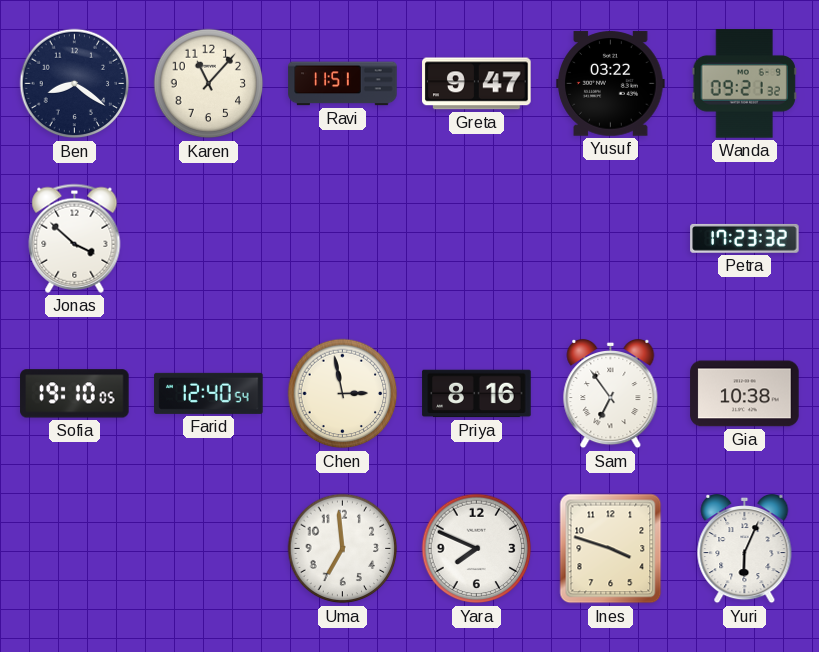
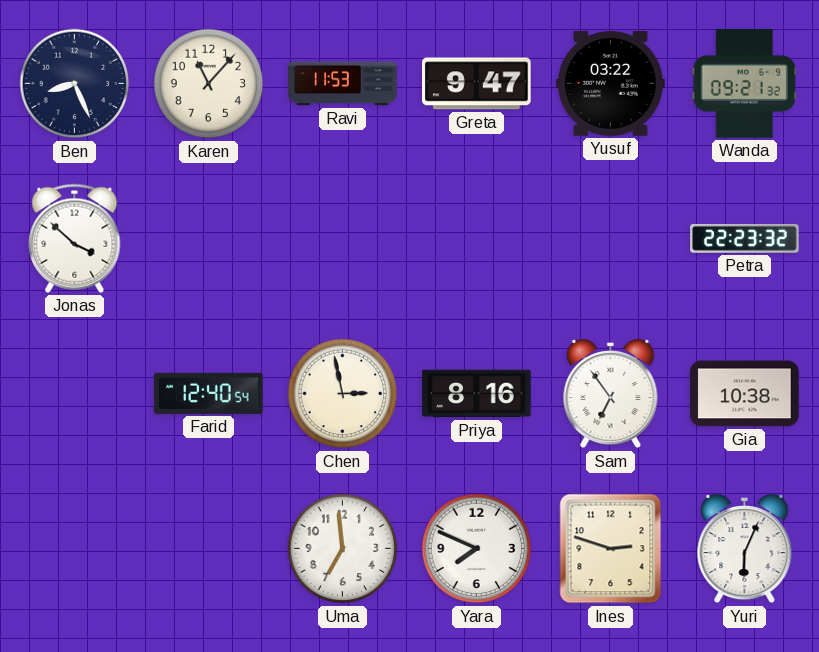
Ben: 8:21 -> 8:26 (75, 84)
Ravi: 11:51 -> 11:53 (343, 84)
Petra: 17:23 -> 22:23 (745, 238)
Sofia: 19:10 -> none (75, 394)
Ines: 3:48 -> 2:48 (611, 549)
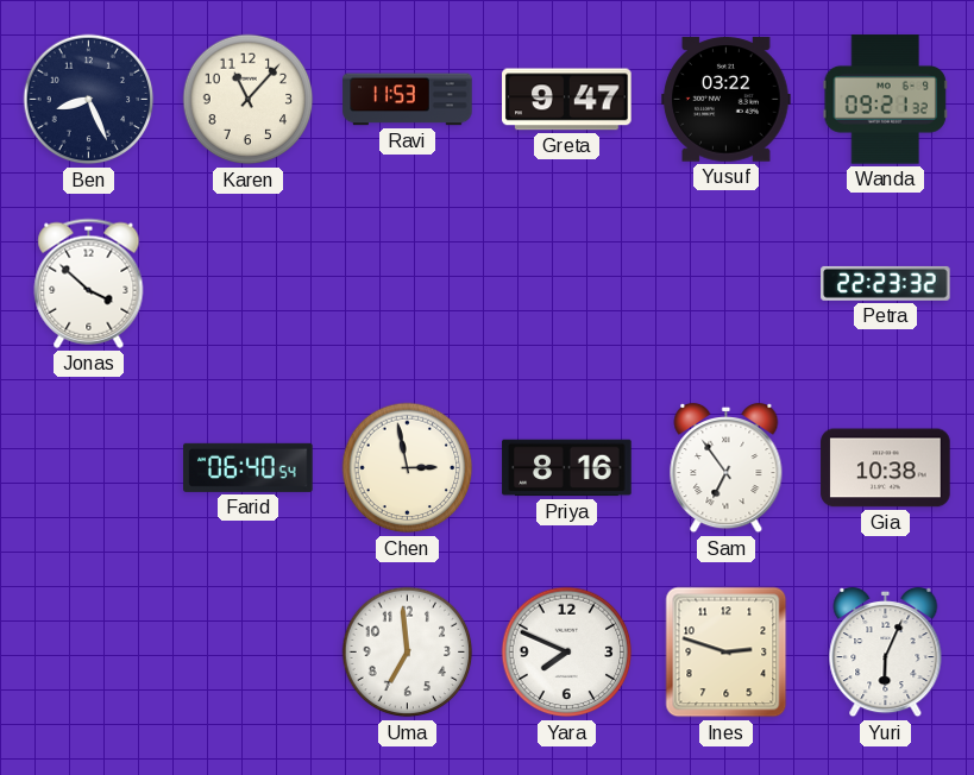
Farid: 12:40 -> 06:40 (249, 467)
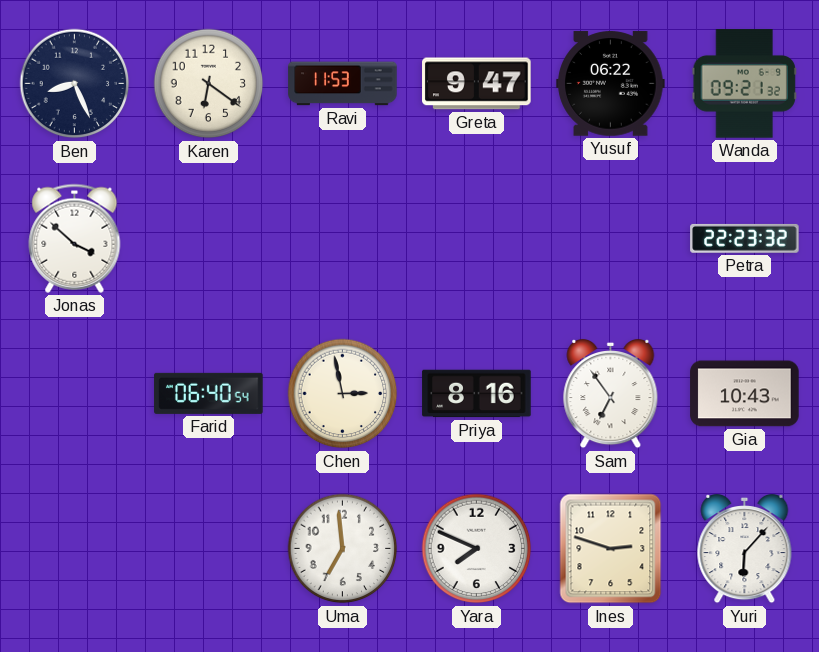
Karen: 11:07 -> 6:21 (209, 84)
Yusuf: 03:22 -> 06:22 (611, 84)
Gia: 10:38 -> 10:43 (745, 394)
Yuri: 6:04 -> 6:07 (745, 549)
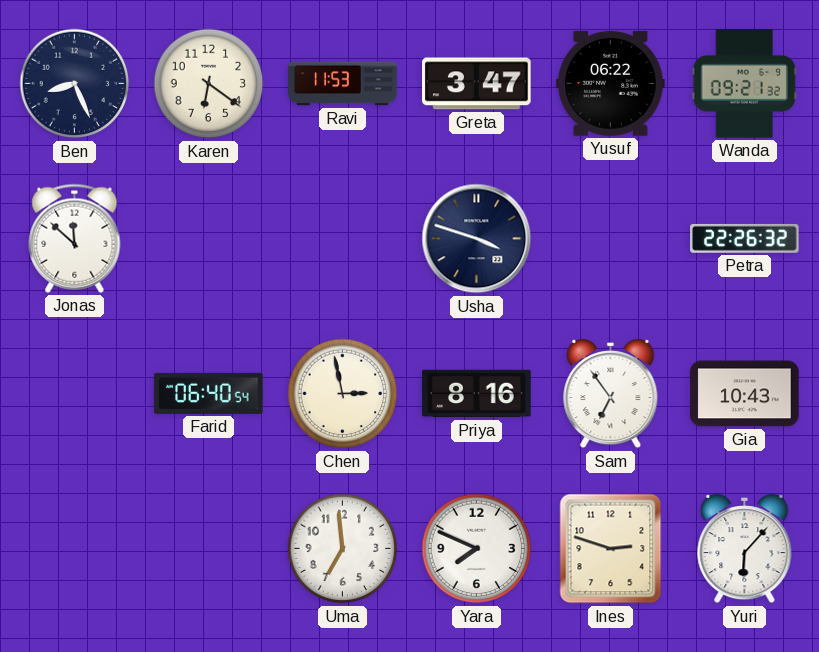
Greta: 9:47 -> 3:47 (477, 84)
Jonas: 3:52 -> 11:52 (75, 238)
Usha: none -> 3:48 (477, 239)
Petra: 22:23 -> 22:26 (745, 238)
